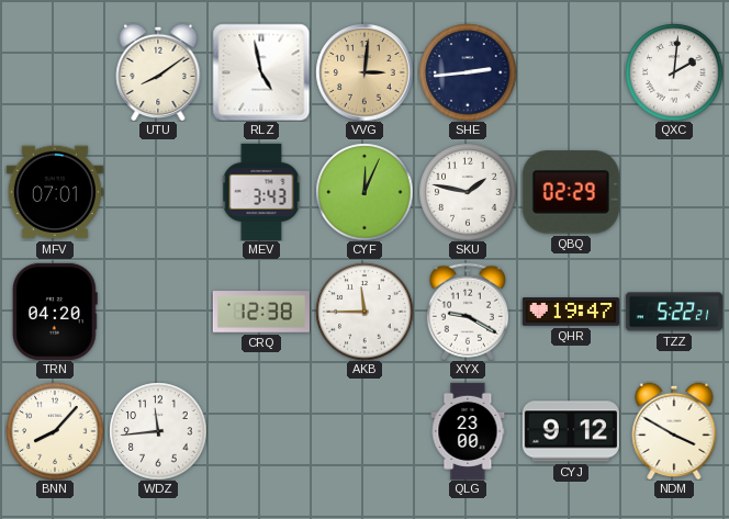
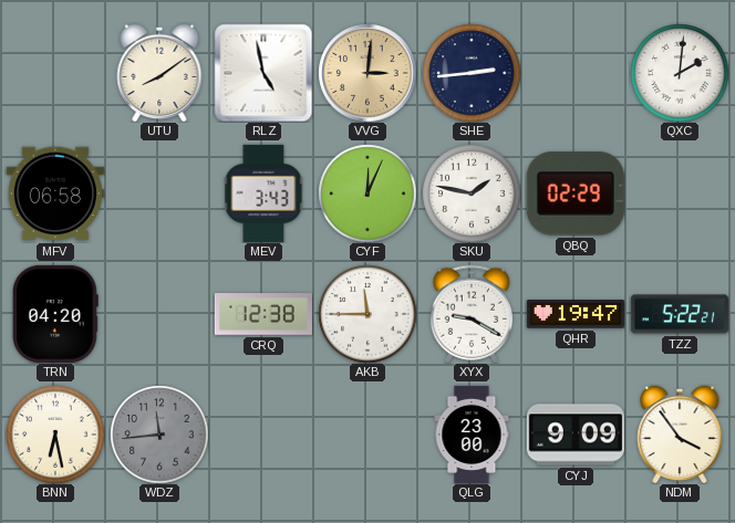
MFV: 07:01 -> 06:58 (55, 193)
BNN: 8:07 -> 6:28 (55, 435)
WDZ dial: white -> grey (159, 435)
CYJ: 9:12 -> 9:09 (576, 435)
NDM: 3:50 -> 3:54 (680, 435)
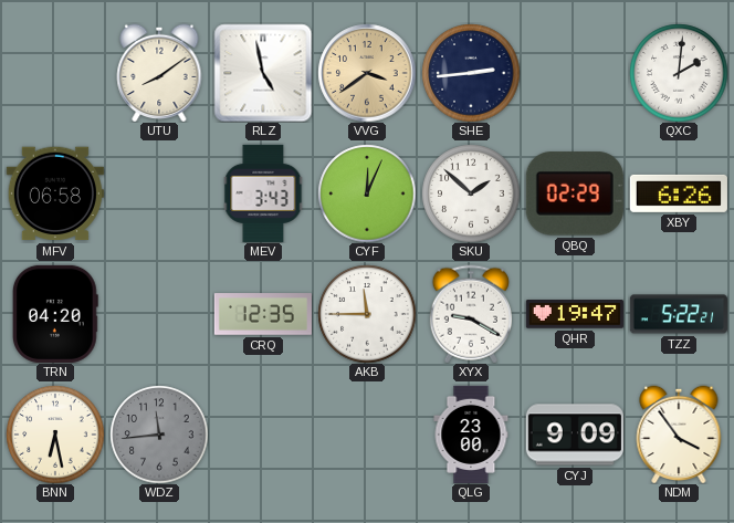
VVG: 3:01 -> 3:39 (367, 73)
SKU: 1:47 -> 1:52 (471, 193)
XBY: none -> 6:26 (679, 193)
CRQ: 12:38 -> 12:35 (263, 314)
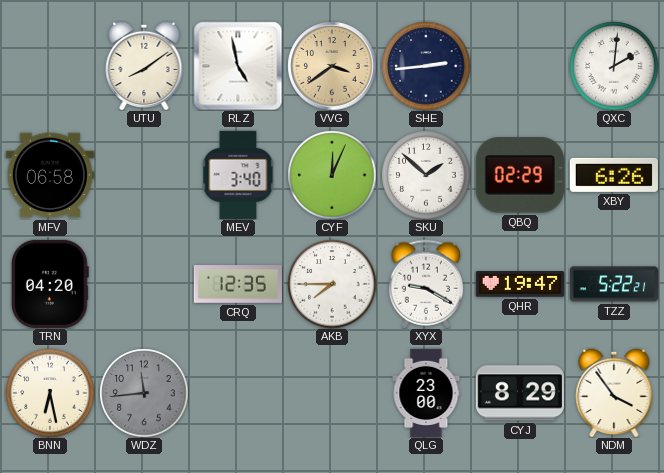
MEV: 3:43 -> 3:40 (238, 175)
AKB: 11:45 -> 7:45 (332, 284)
CYJ: 9:09 -> 8:29 (520, 393)
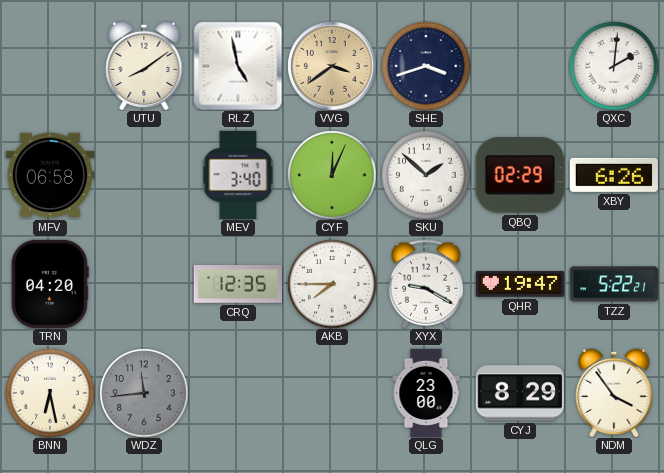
SHE: 2:44 -> 3:42 (426, 66)
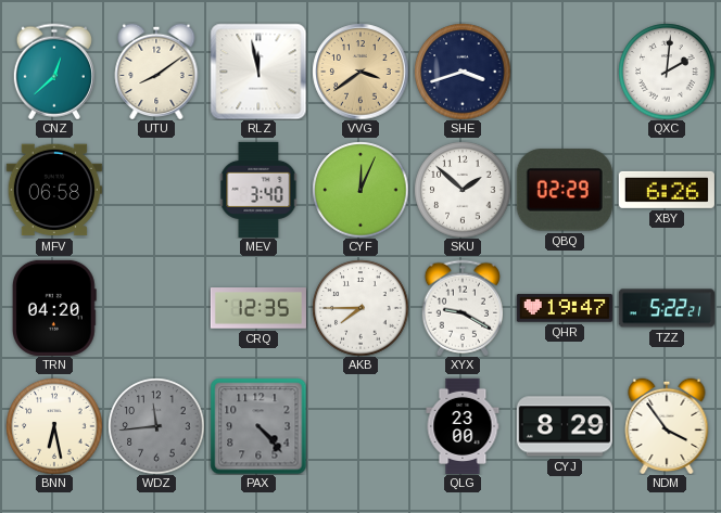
CNZ: none -> 12:38 (54, 72)
RLZ: 4:58 -> 11:58 (258, 72)
PAX: none -> 4:23 (258, 426)
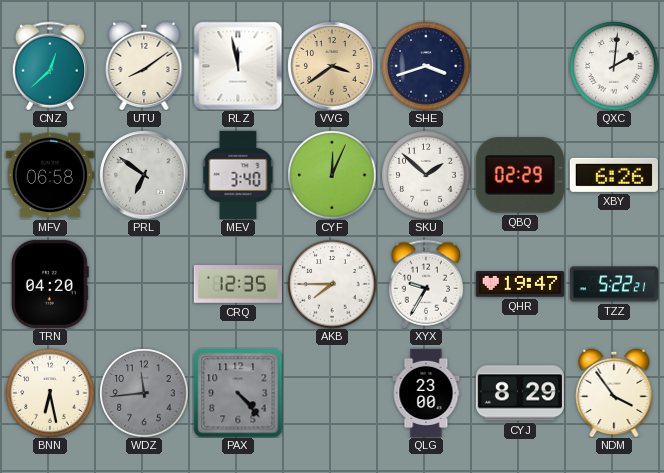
PRL: none -> 6:51 (144, 175)
XYX: 9:20 -> 9:35 (426, 284)
